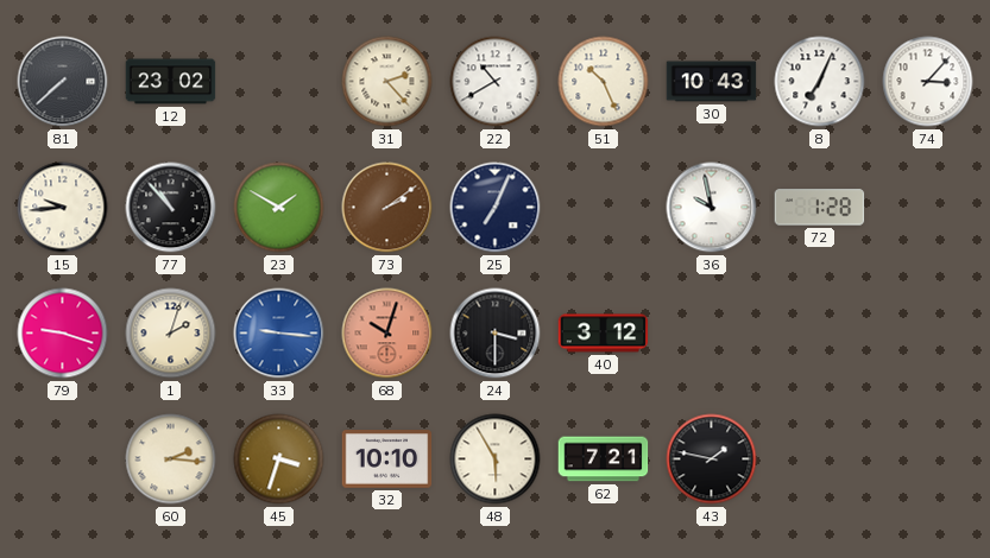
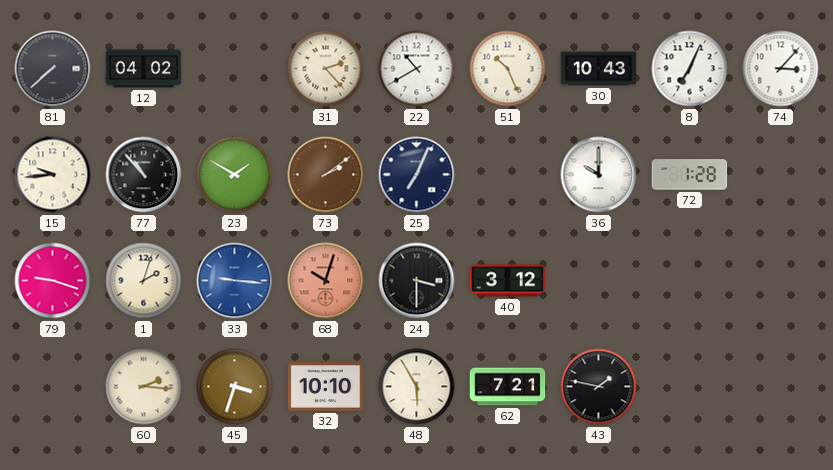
12: 23:02 -> 04:02 (144, 69)
36: 9:58 -> 10:00 (599, 175)
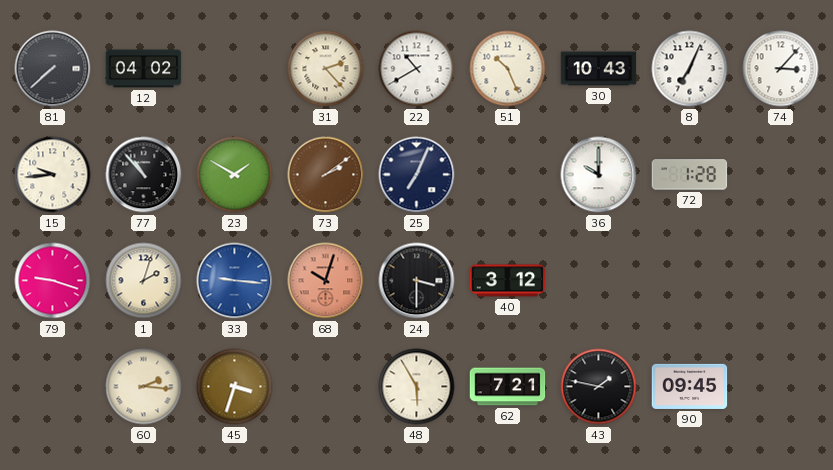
32: 10:10 -> none (326, 387)
90: none -> 09:45 (690, 386)
